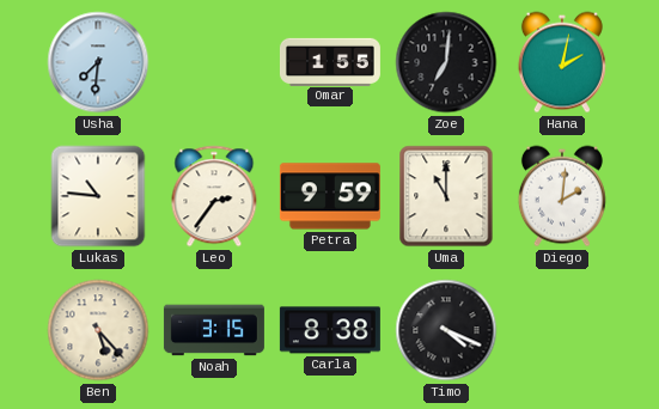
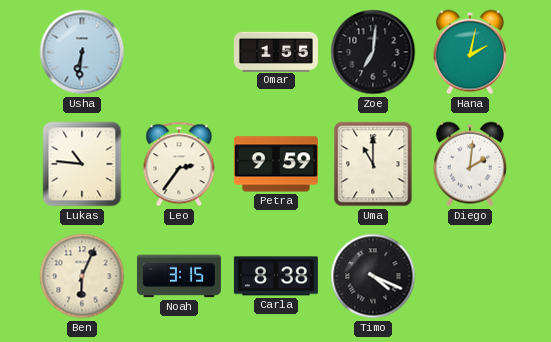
Usha: 7:31 -> 6:31 (82, 52)
Ben: 5:23 -> 6:04 (82, 276)
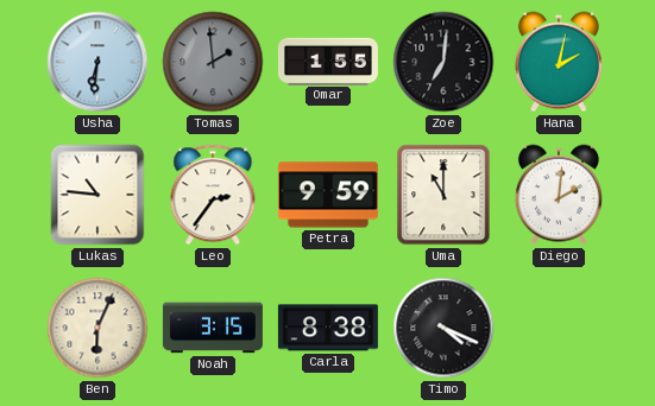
Tomas: none -> 1:59 (213, 62)
